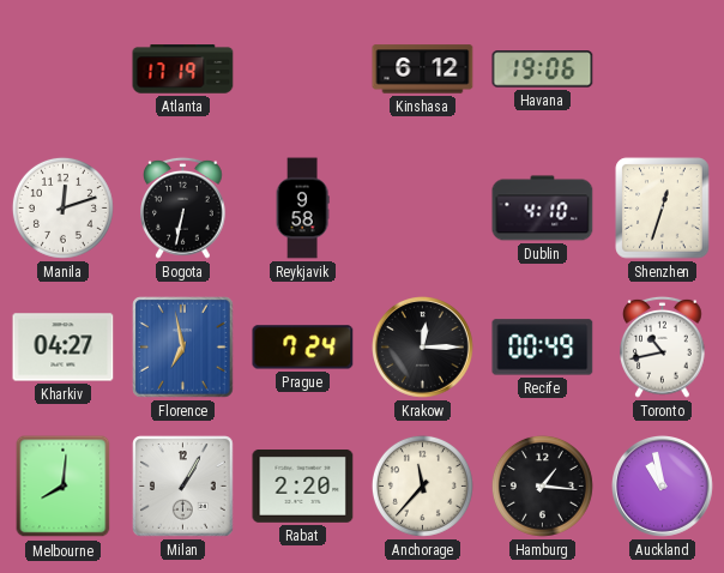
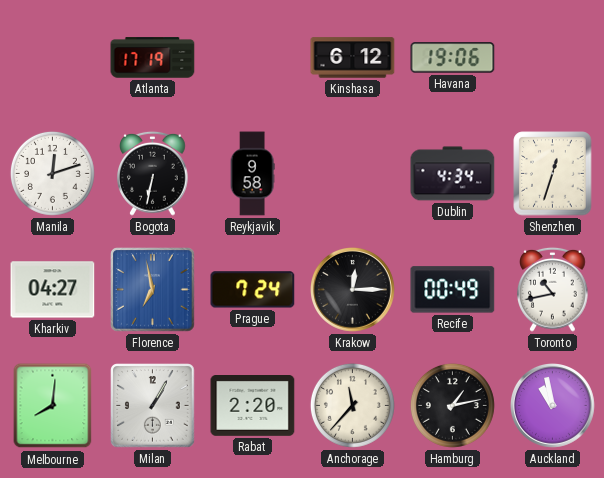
Dublin: 4:10 -> 4:34 (453, 174)
Hamburg: 1:16 -> 1:13 (452, 405)
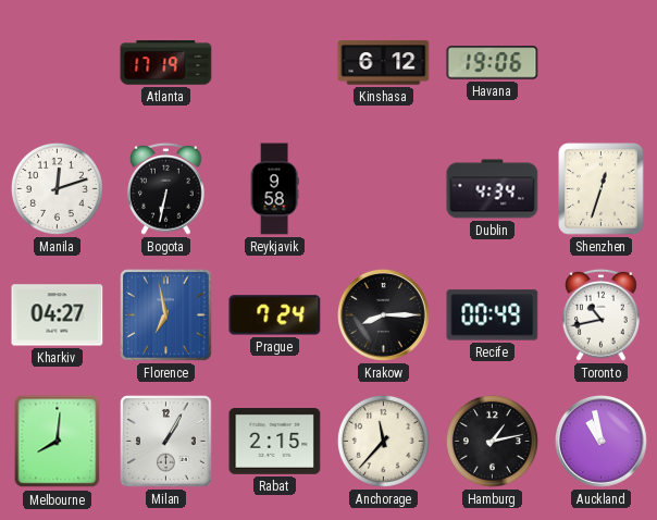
Krakow: 12:15 -> 8:15 (384, 315)
Rabat: 2:20 -> 2:15 (275, 442)
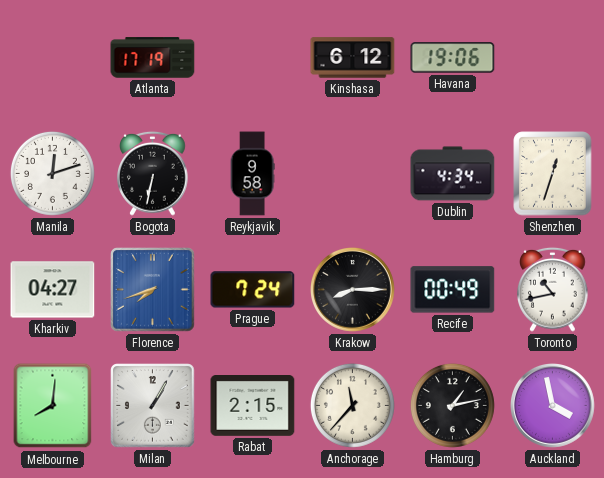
Florence: 6:58 -> 7:42 (153, 290)
Auckland: 10:58 -> 3:58 (553, 406)
